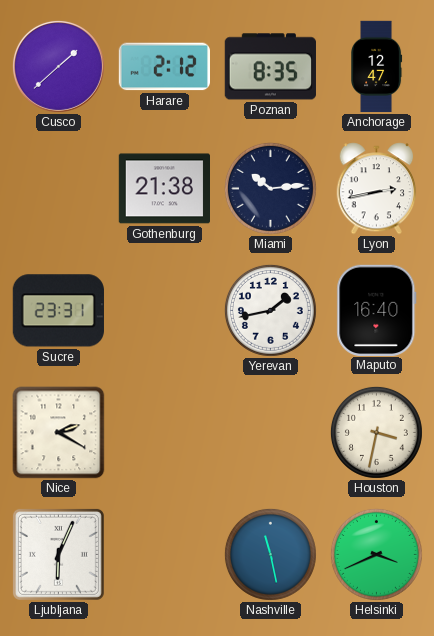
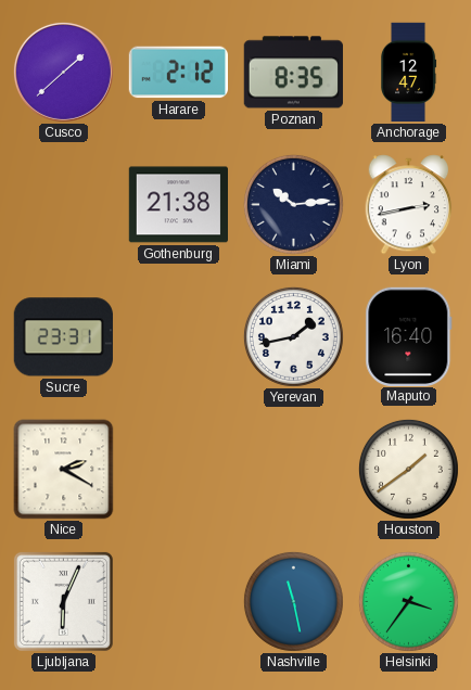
Houston: 3:32 -> 1:39 (408, 469)
Helsinki: 3:41 -> 3:36 (408, 601)
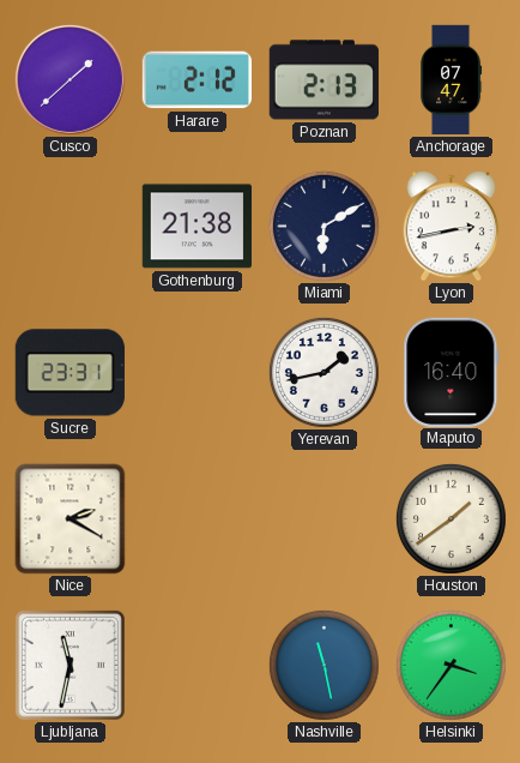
Poznan: 8:35 -> 2:13 (324, 80)
Anchorage: 12:47 -> 07:47 (452, 80)
Miami: 10:14 -> 6:10 (324, 226)
Ljubljana: 6:04 -> 11:32 (69, 665)
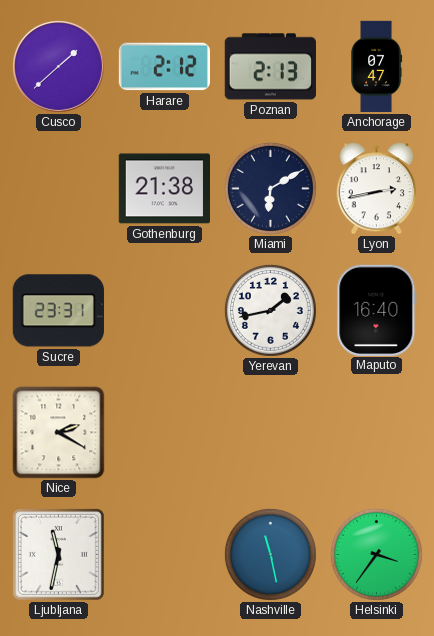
Houston: 1:39 -> none (451, 518)
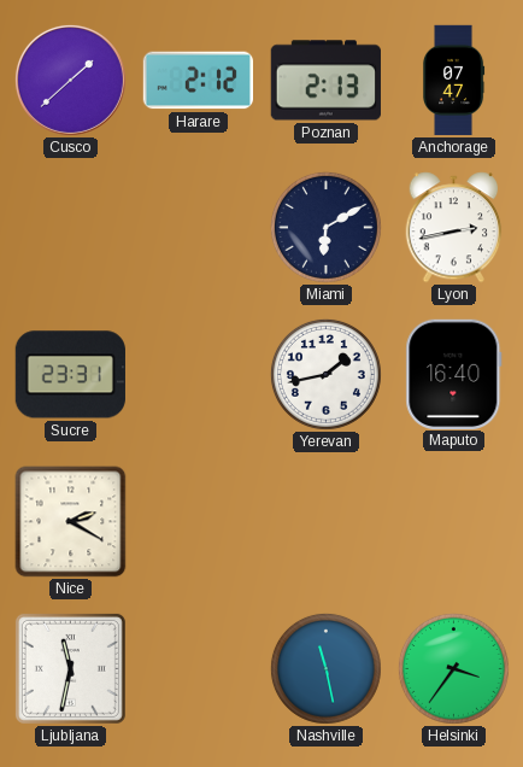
Gothenburg: 21:38 -> none (164, 189)
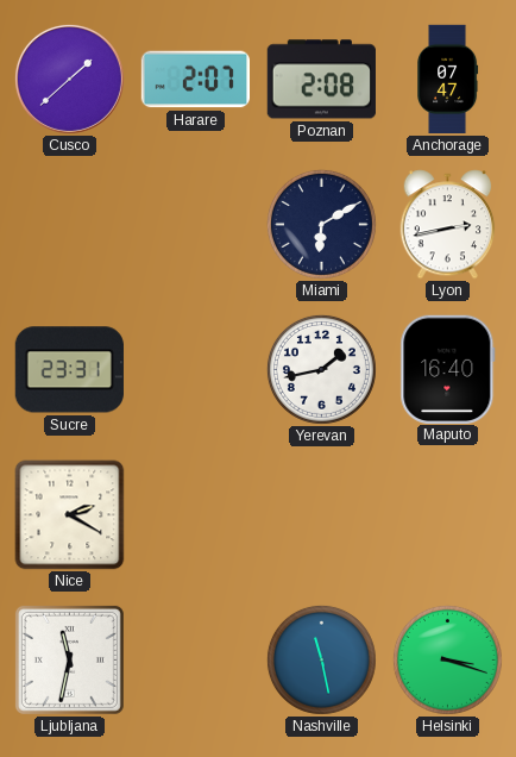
Harare: 2:12 -> 2:07 (195, 80)
Poznan: 2:13 -> 2:08 (321, 80)
Helsinki: 3:36 -> 3:18 (447, 659)
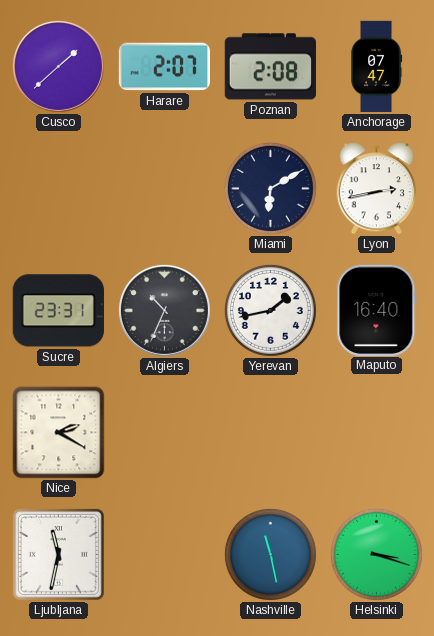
Algiers: none -> 10:34 (164, 310)
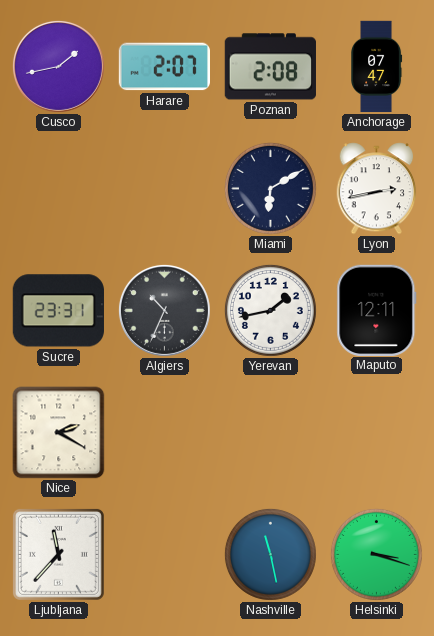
Cusco: 1:38 -> 1:43 (58, 66)
Maputo: 16:40 -> 12:11 (377, 310)
Ljubljana: 11:32 -> 11:37 (58, 554)
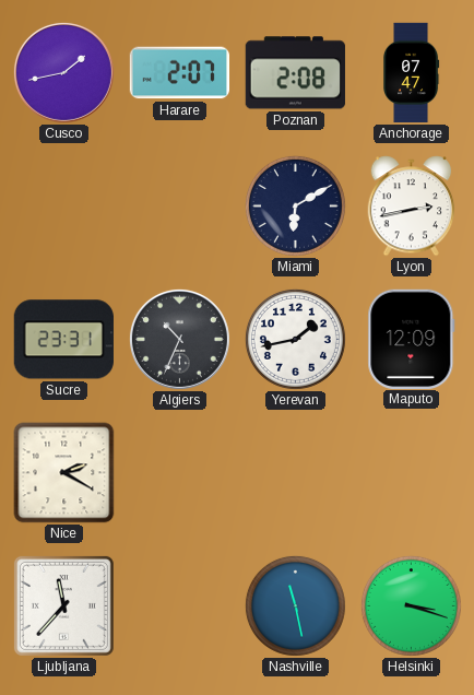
Maputo: 12:11 -> 12:09 (412, 339)
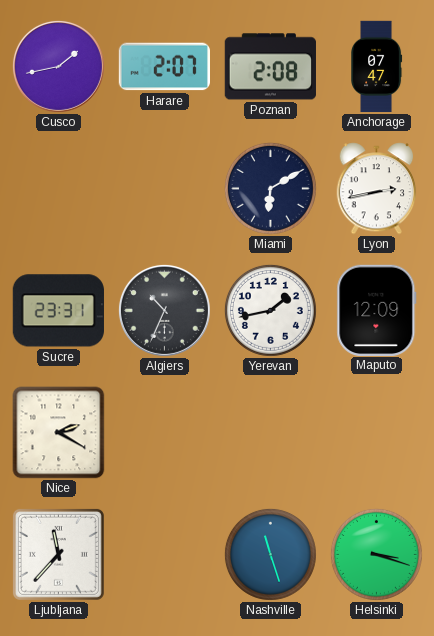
Nashville: 11:28 -> 11:27 (270, 554)
